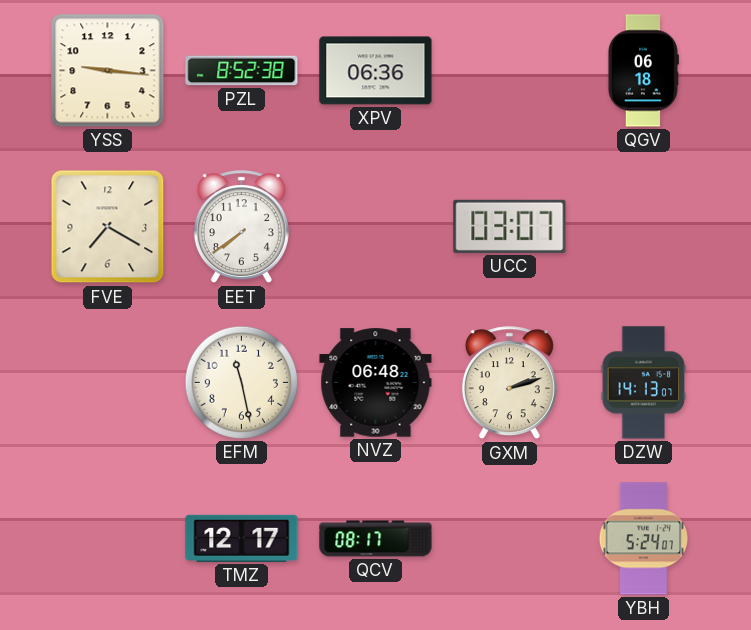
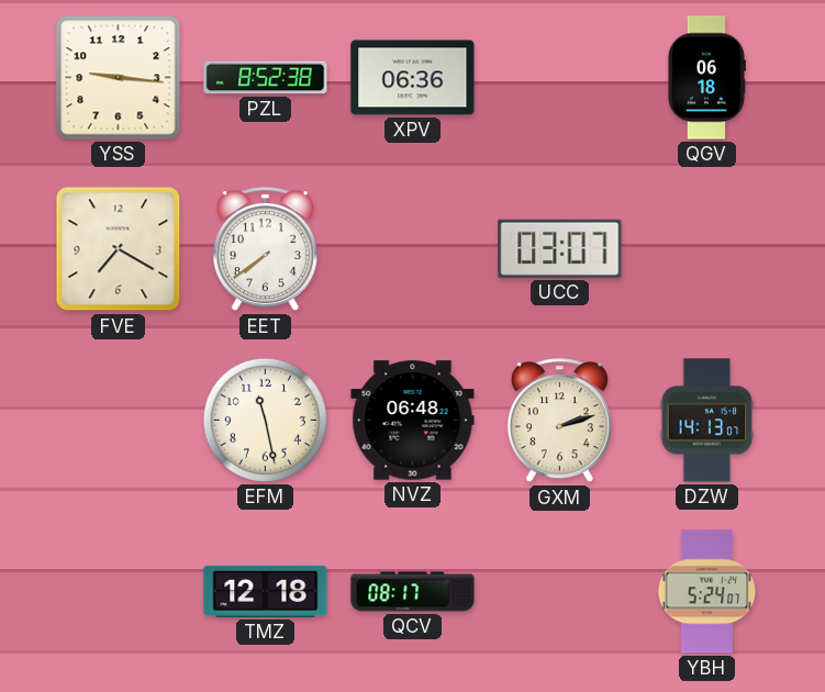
TMZ: 12:17 -> 12:18 (266, 591)
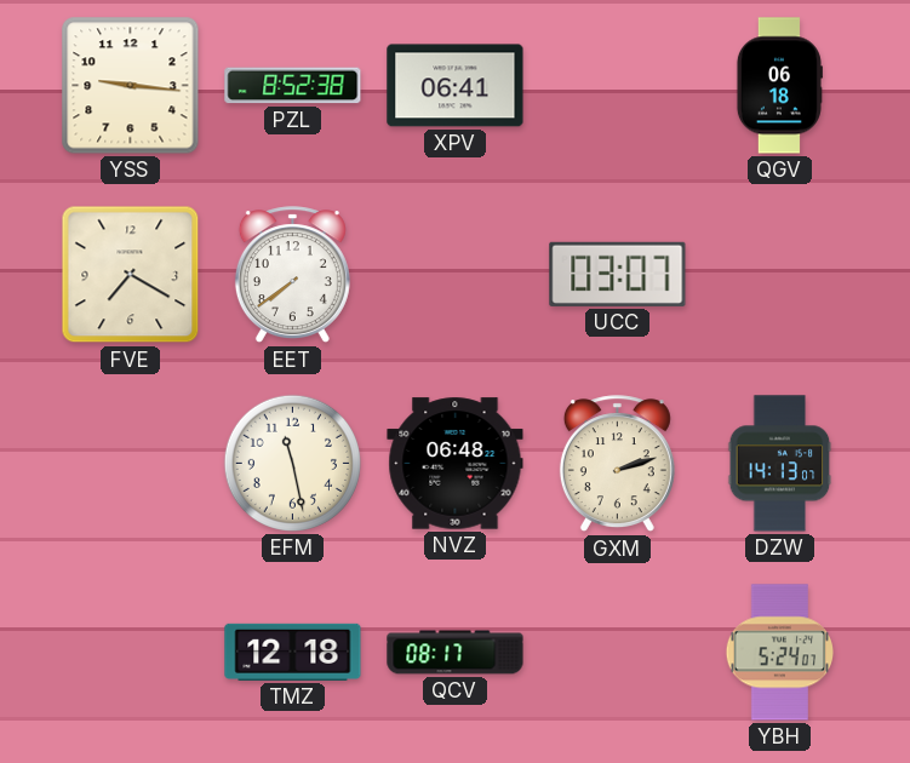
XPV: 06:36 -> 06:41 (456, 86)
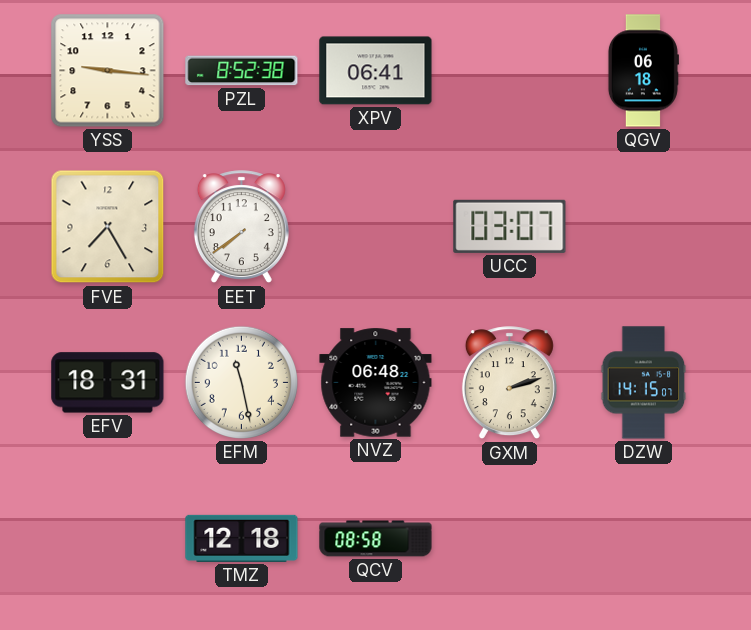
FVE: 7:20 -> 7:25 (108, 227)
EFV: none -> 18:31 (108, 383)
DZW: 14:13 -> 14:15 (644, 383)
QCV: 08:17 -> 08:58 (376, 539)
YBH: 5:24 -> none (780, 653)
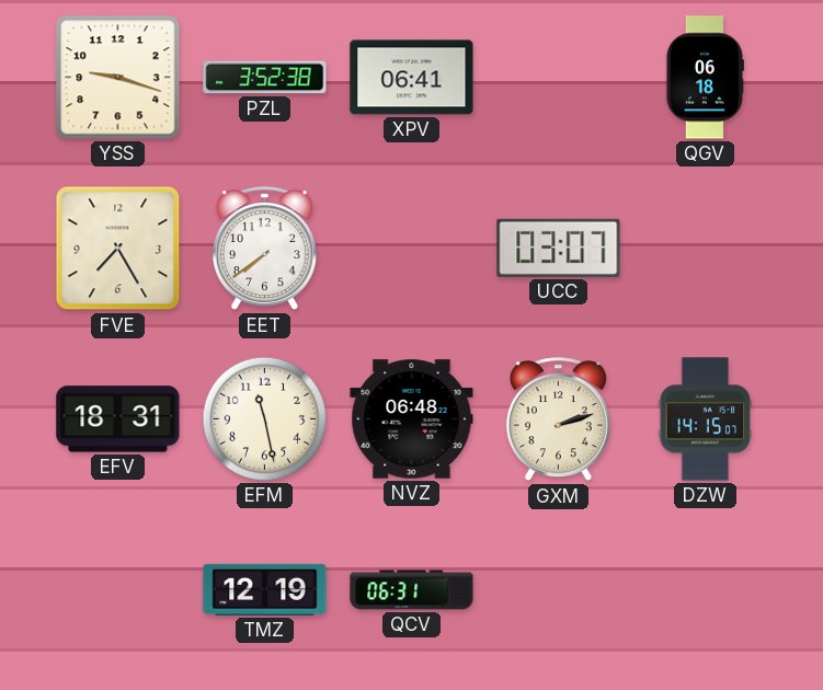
YSS: 9:16 -> 9:18 (118, 78)
PZL: 8:52 -> 3:52 (265, 78)
TMZ: 12:18 -> 12:19 (265, 589)
QCV: 08:58 -> 06:31 (412, 590)
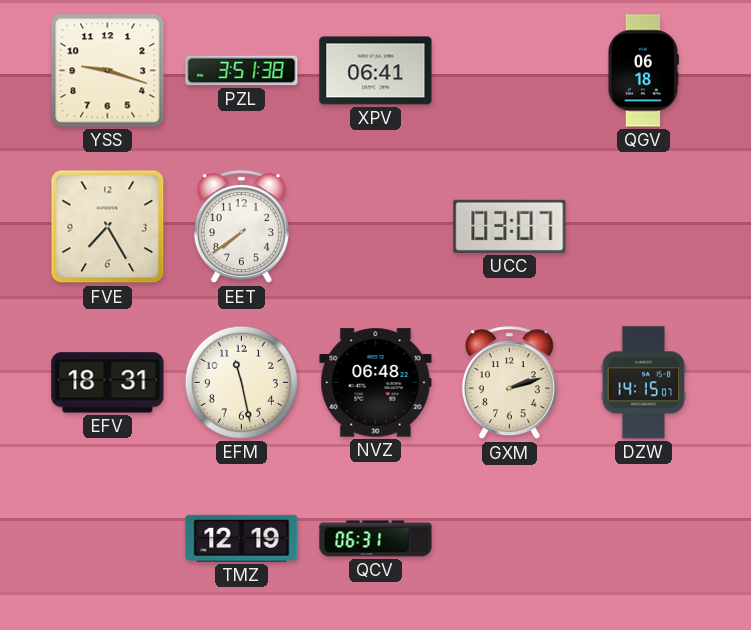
PZL: 3:52 -> 3:51 (242, 71)
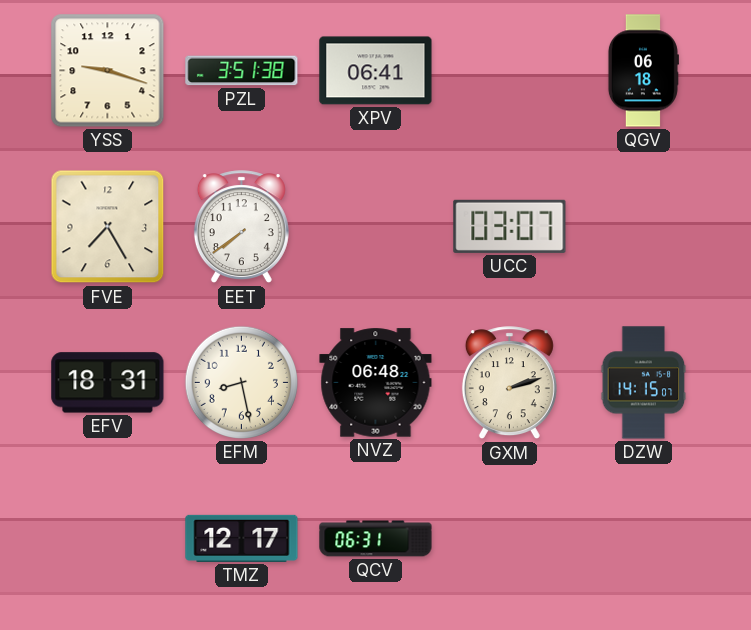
EFM: 11:28 -> 8:28 (241, 382)
TMZ: 12:19 -> 12:17 (242, 538)
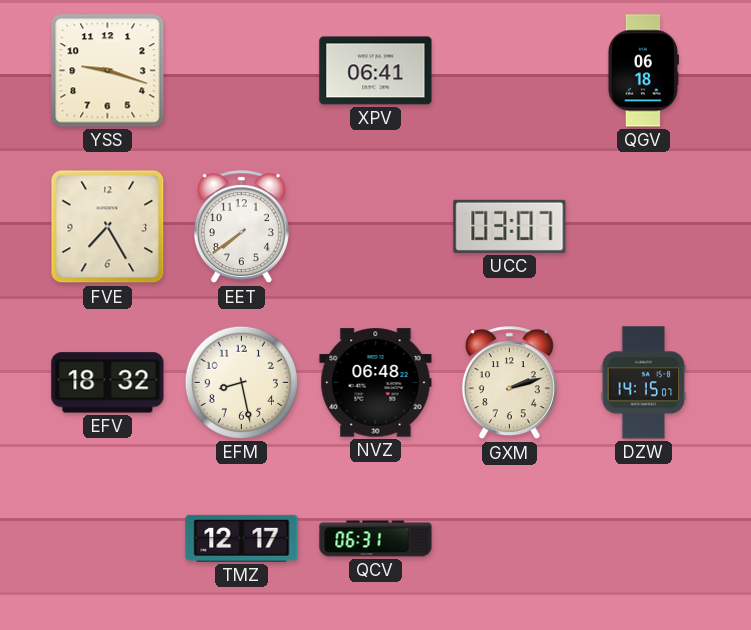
PZL: 3:51 -> none (242, 71)
EFV: 18:31 -> 18:32 (108, 383)
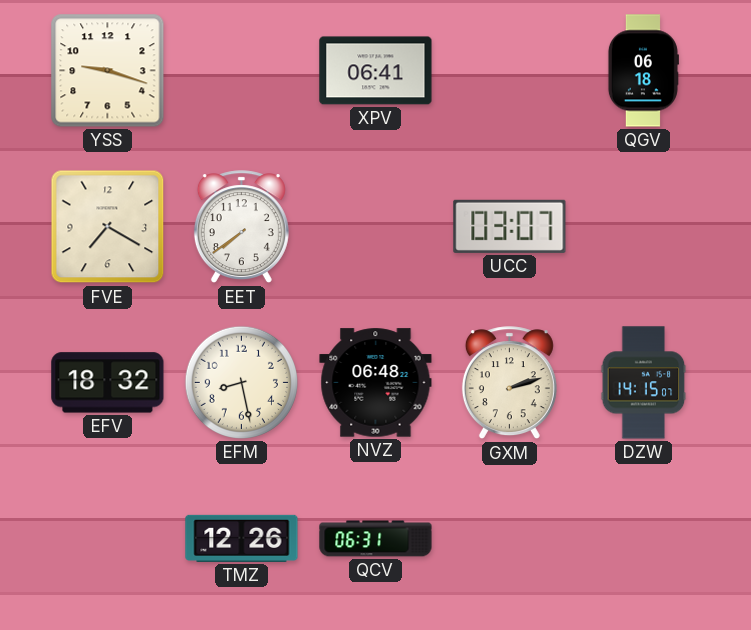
FVE: 7:25 -> 7:20 (108, 227)
TMZ: 12:17 -> 12:26 (242, 538)
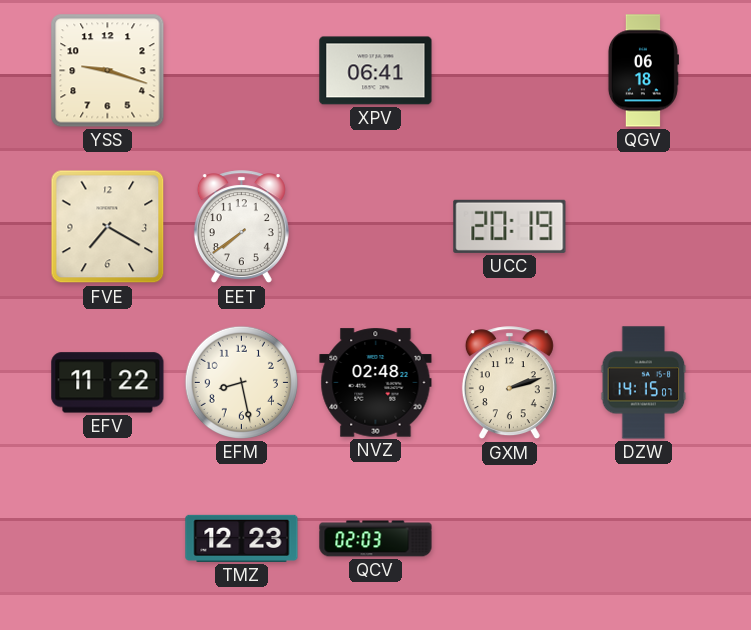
UCC: 03:07 -> 20:19 (510, 226)
EFV: 18:32 -> 11:22 (108, 383)
NVZ: 06:48 -> 02:48 (376, 383)
TMZ: 12:26 -> 12:23 (242, 538)
QCV: 06:31 -> 02:03 (376, 539)
